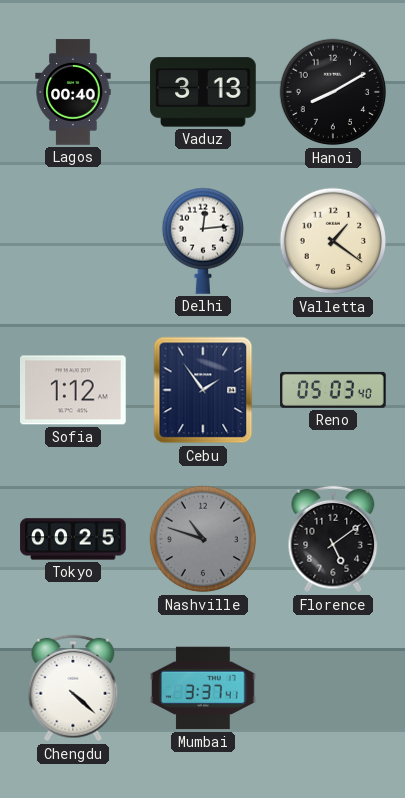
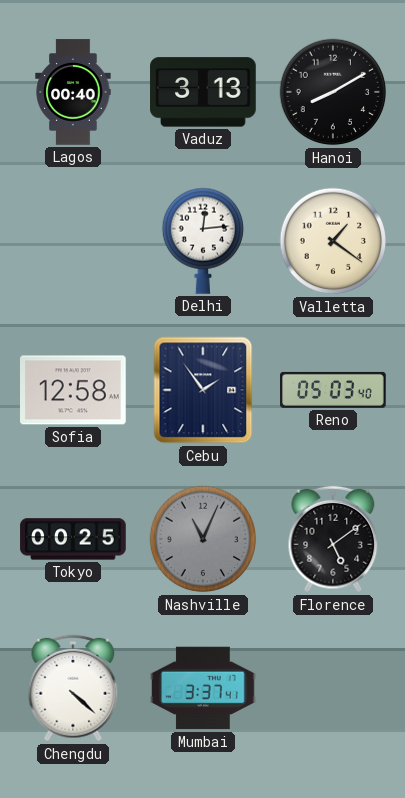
Sofia: 1:12 -> 12:58 (73, 390)
Nashville: 10:48 -> 11:04 (203, 539)
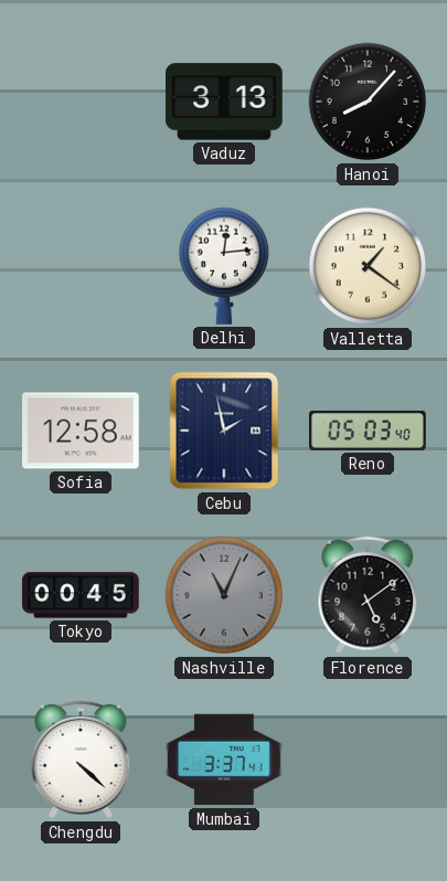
Lagos: 00:40 -> none (73, 92)
Hanoi: 8:10 -> 8:07 (368, 102)
Cebu: 1:54 -> 1:58 (224, 431)
Tokyo: 00:25 -> 00:45 (81, 595)
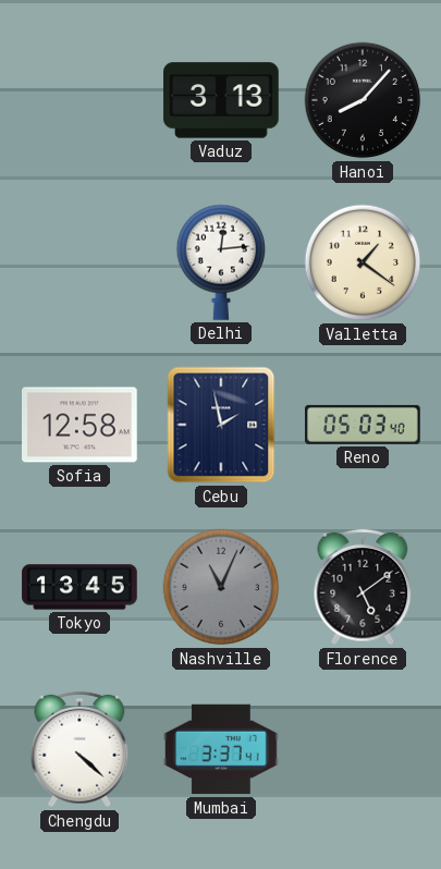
Tokyo: 00:45 -> 13:45 (79, 587)
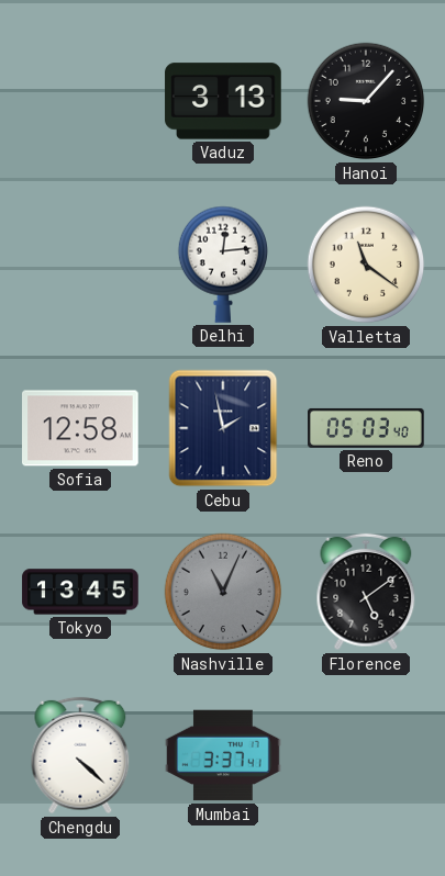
Hanoi: 8:07 -> 9:07 (366, 101)
Valletta: 1:21 -> 11:21 (366, 265)
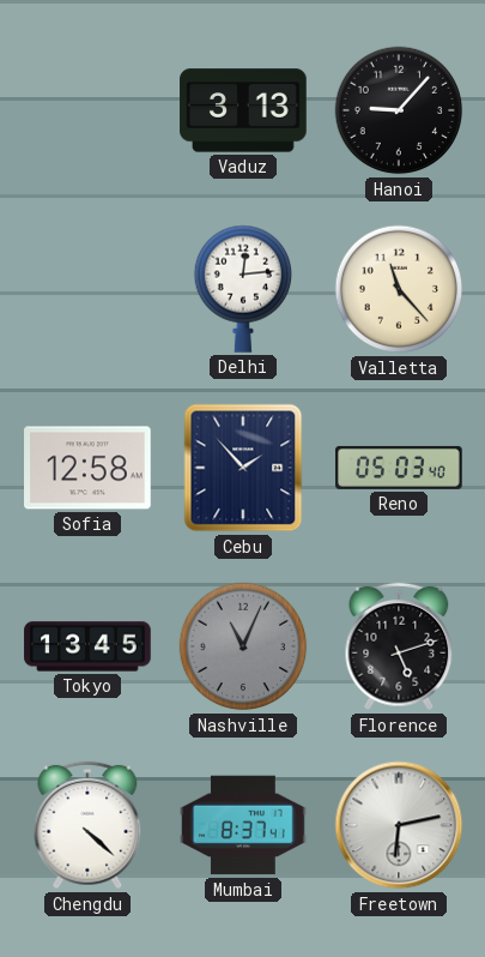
Valletta: 11:21 -> 11:23 (399, 289)
Cebu: 1:58 -> 1:53 (243, 468)
Florence: 5:09 -> 5:12 (399, 646)
Mumbai: 3:37 -> 8:37 (243, 825)
Freetown: none -> 6:13 (399, 825)
